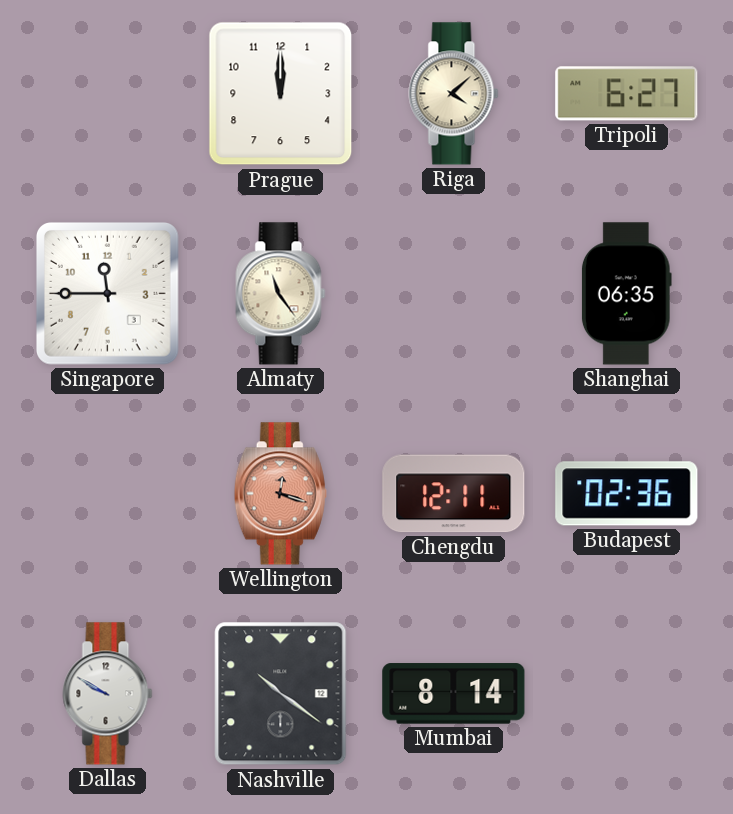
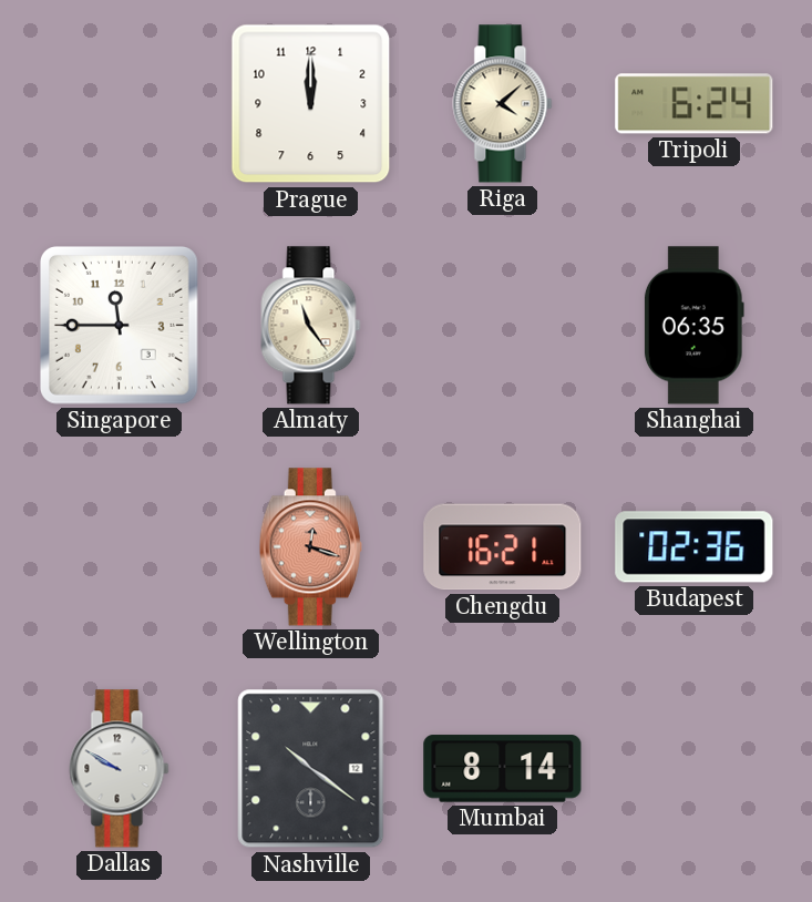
Tripoli: 6:27 -> 6:24 (695, 104)
Chengdu: 12:11 -> 16:21 (503, 547)
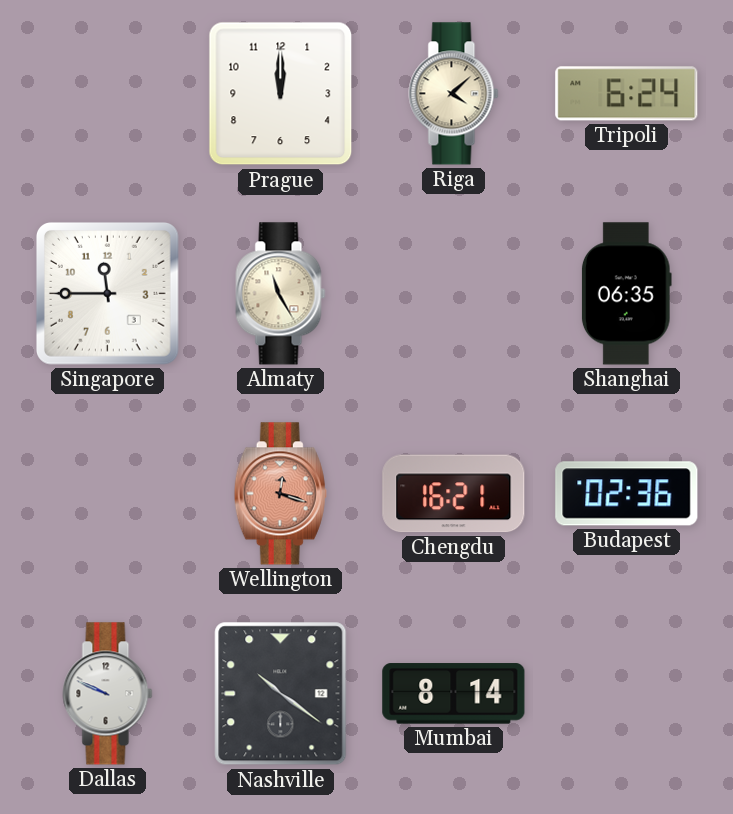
Almaty: 11:24 -> 11:25 (281, 294)
Dallas: 9:50 -> 9:49 (108, 694)
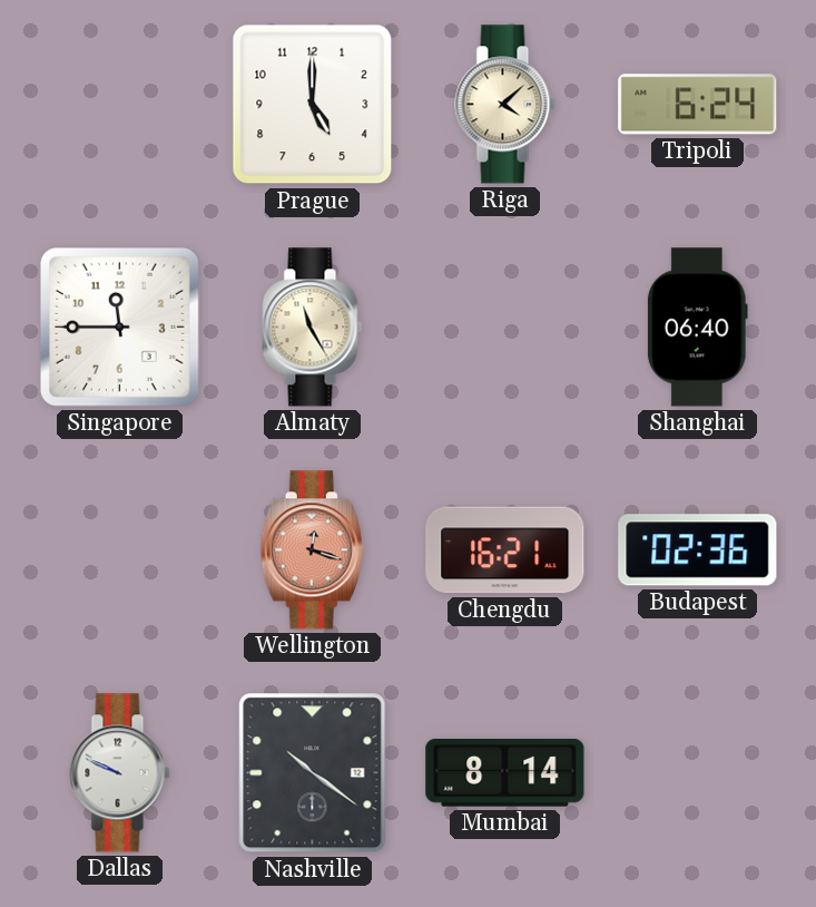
Prague: 12:00 -> 5:00 (313, 105)
Shanghai: 06:35 -> 06:40 (697, 328)
